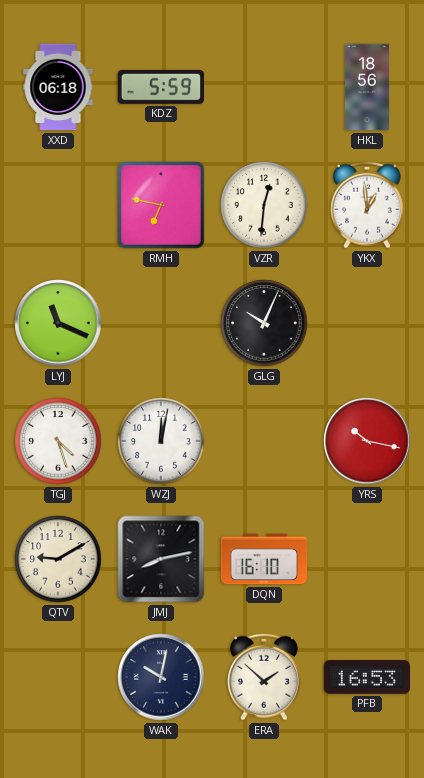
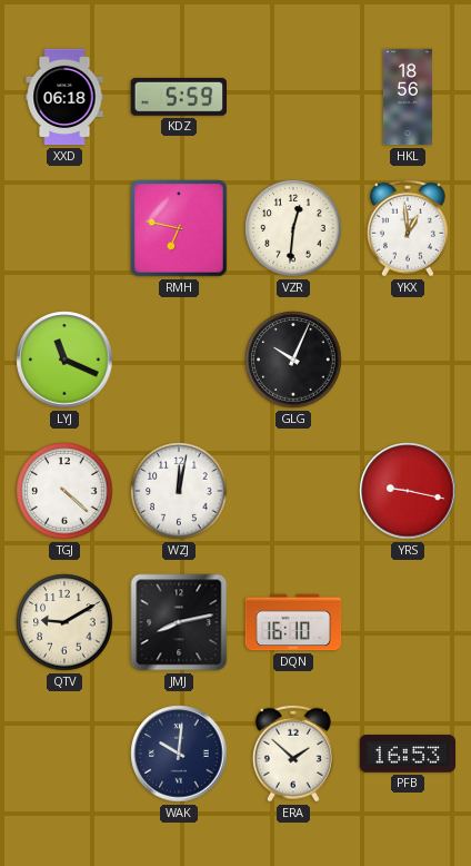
TGJ: 4:27 -> 4:22 (64, 491)
YRS: 10:17 -> 9:17 (408, 491)
WAK: 10:02 -> 10:01 (179, 754)
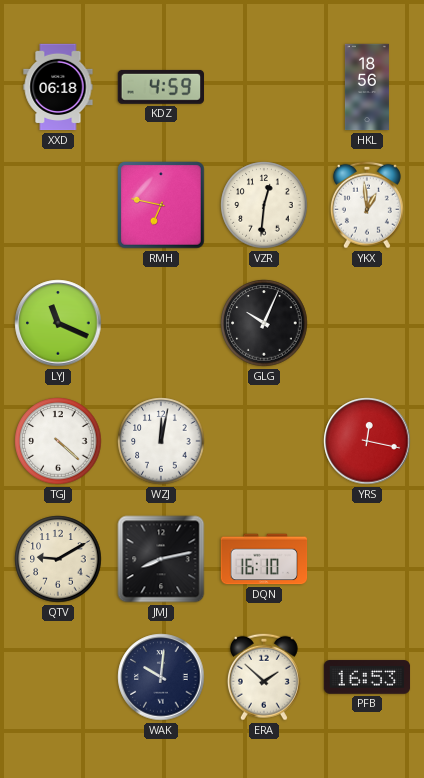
KDZ: 5:59 -> 4:59 (160, 87)
YRS: 9:17 -> 12:17 (367, 441)
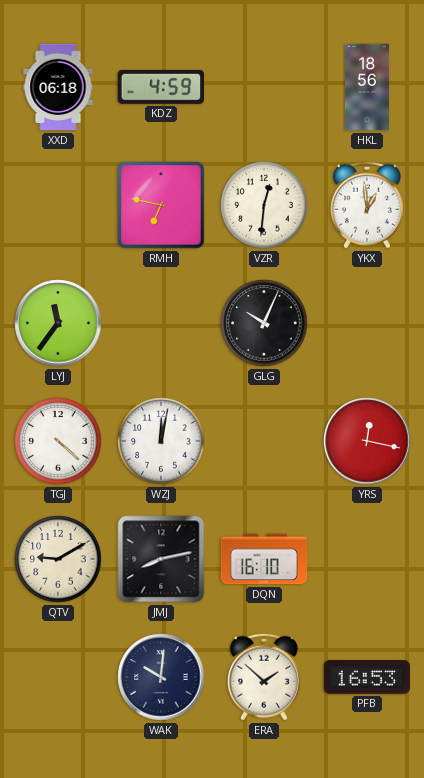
LYJ: 11:19 -> 11:36 (58, 323)
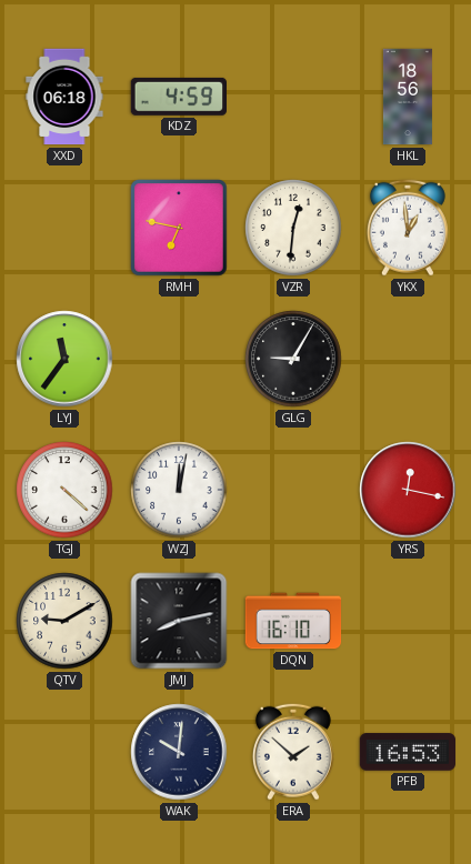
GLG: 10:04 -> 9:05 (293, 359)
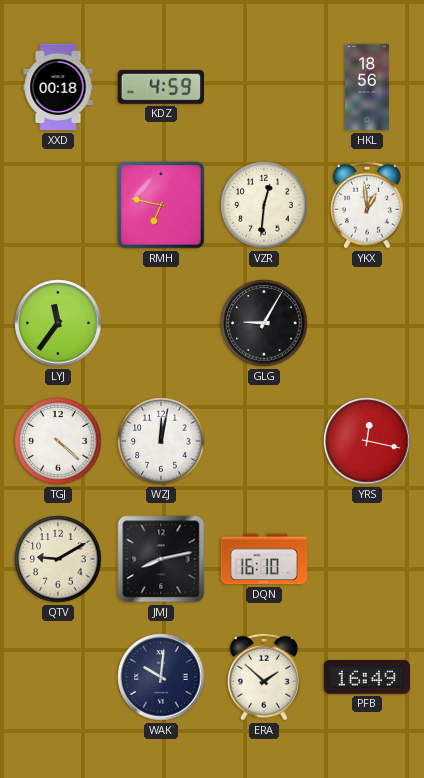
XXD: 06:18 -> 00:18 (58, 87)
PFB: 16:53 -> 16:49 (367, 677)
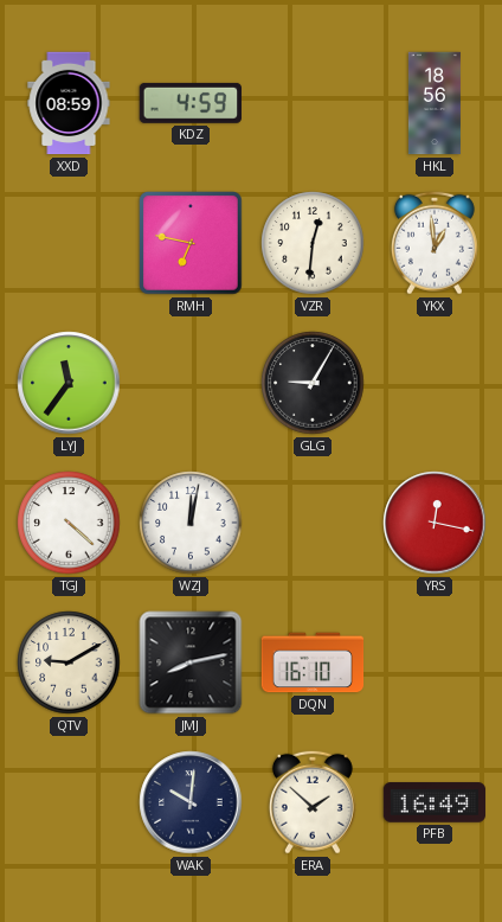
XXD: 00:18 -> 08:59 (69, 103)
